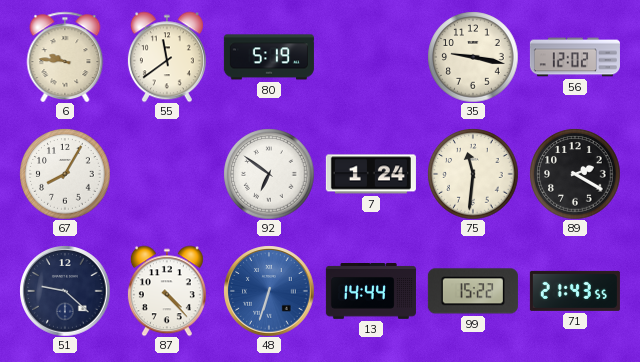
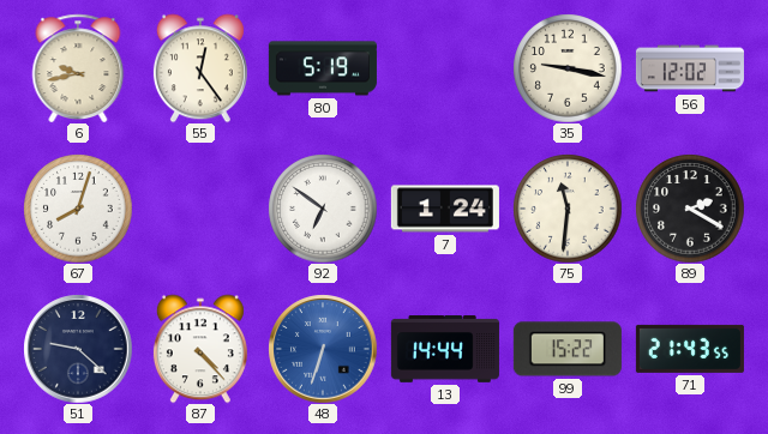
6: 9:46 -> 9:43 (78, 68)
55: 11:39 -> 12:24 (200, 68)
67: 8:05 -> 8:03 (78, 209)
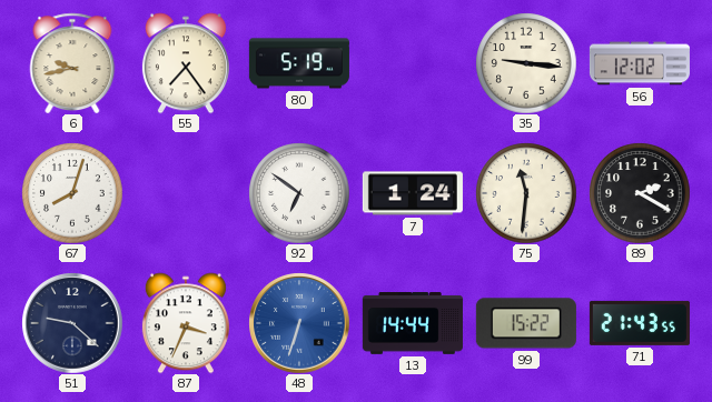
55: 12:24 -> 7:24 (186, 63)
35: 9:17 -> 9:16 (526, 63)
87: 4:23 -> 3:34 (186, 323)
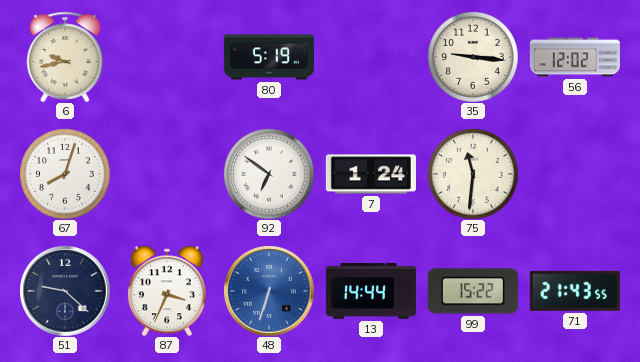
55: 7:24 -> none (186, 63)
89: 2:20 -> none (640, 193)
